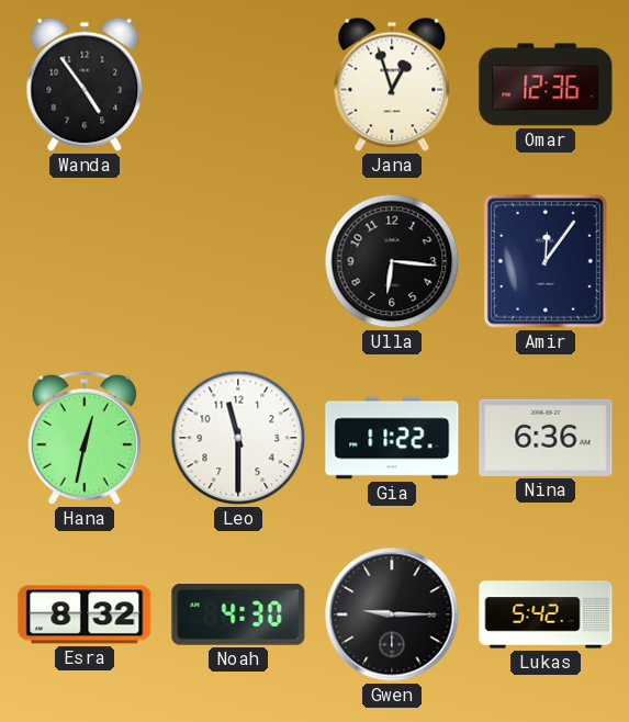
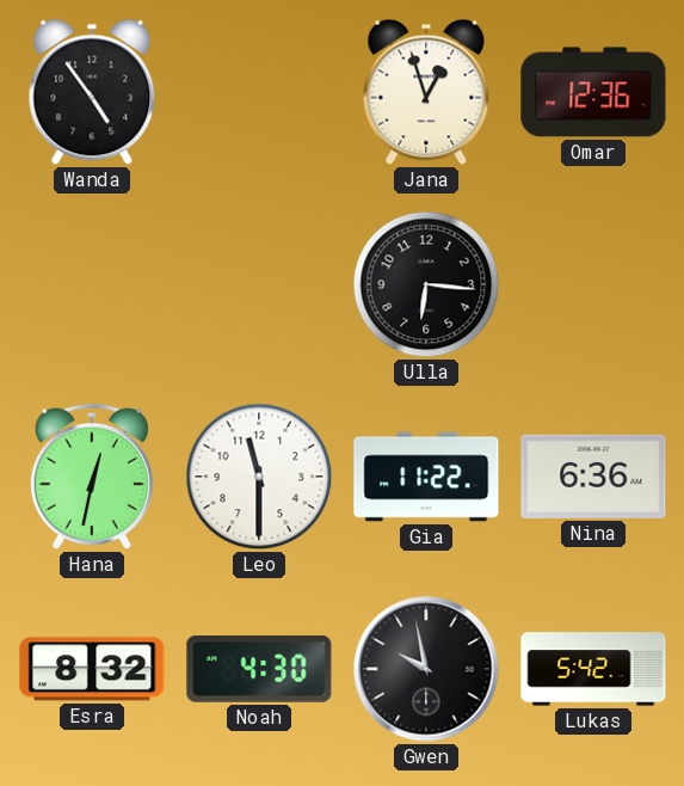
Amir: 12:06 -> none (546, 261)
Gwen: 9:15 -> 9:58 (426, 669)
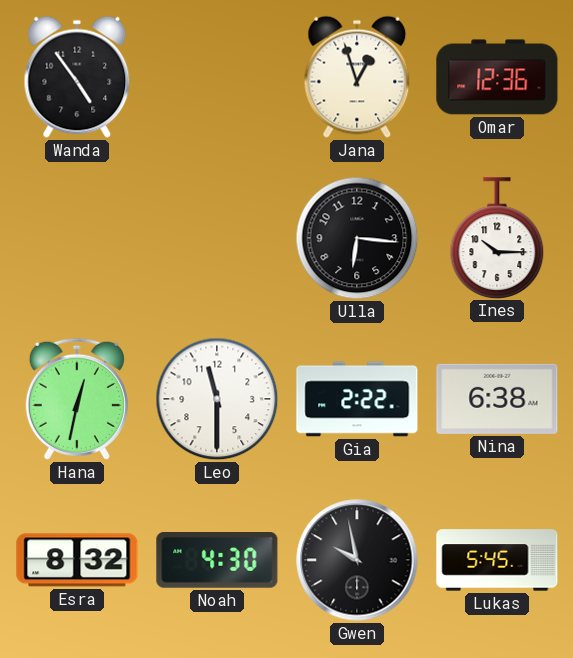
Ines: none -> 10:15 (497, 238)
Gia: 11:22 -> 2:22 (357, 399)
Nina: 6:36 -> 6:38 (497, 399)
Lukas: 5:42 -> 5:45 (497, 560)
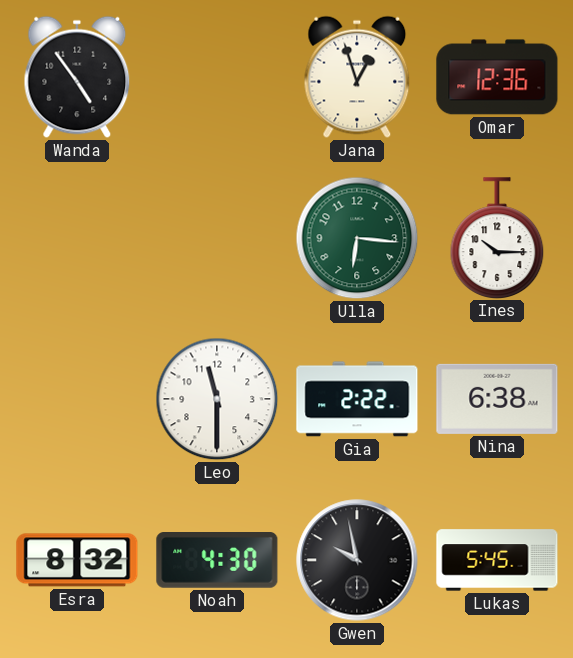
Ulla dial: black -> green (357, 238)
Hana: 12:32 -> none (77, 399)
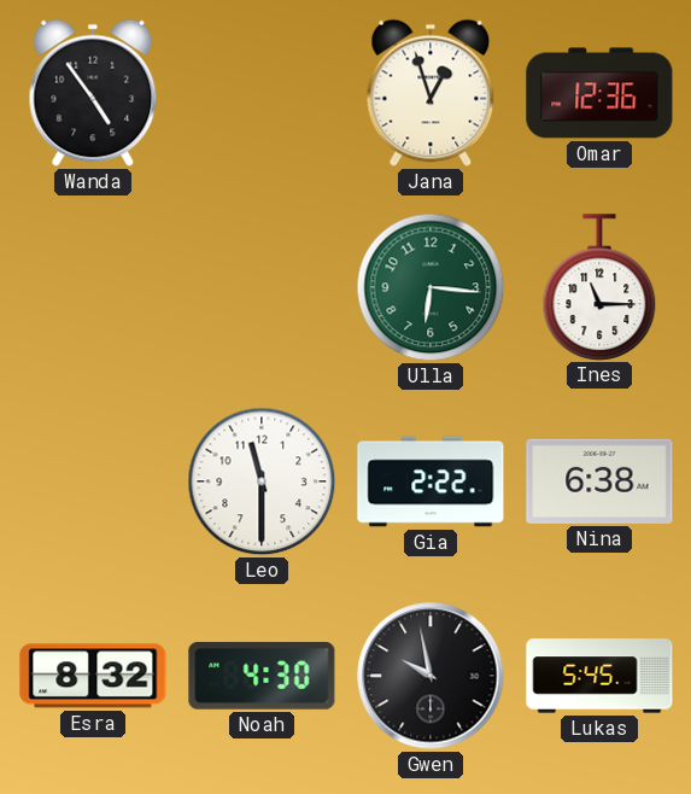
Ines: 10:15 -> 11:15 (599, 287)
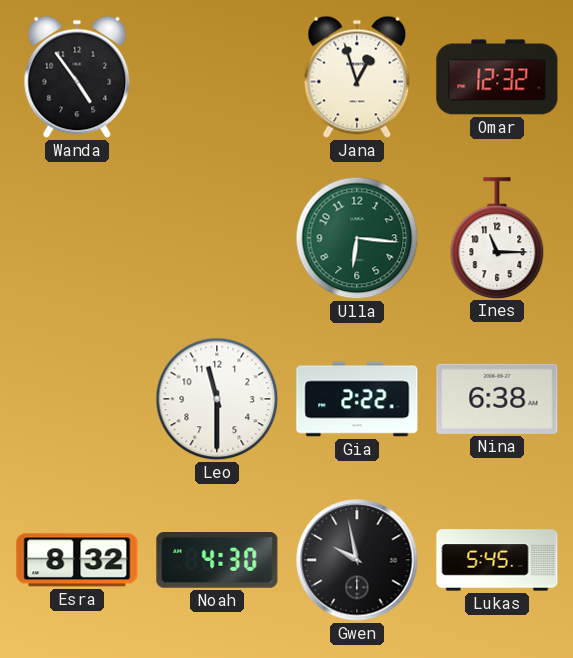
Omar: 12:36 -> 12:32 (497, 77)
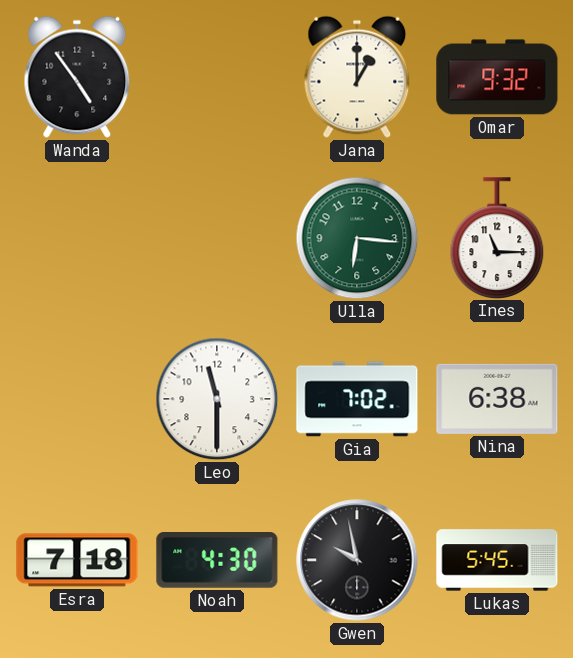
Jana: 12:57 -> 1:00 (357, 77)
Omar: 12:32 -> 9:32 (497, 77)
Gia: 2:22 -> 7:02 (357, 399)
Esra: 8:32 -> 7:18 (77, 560)
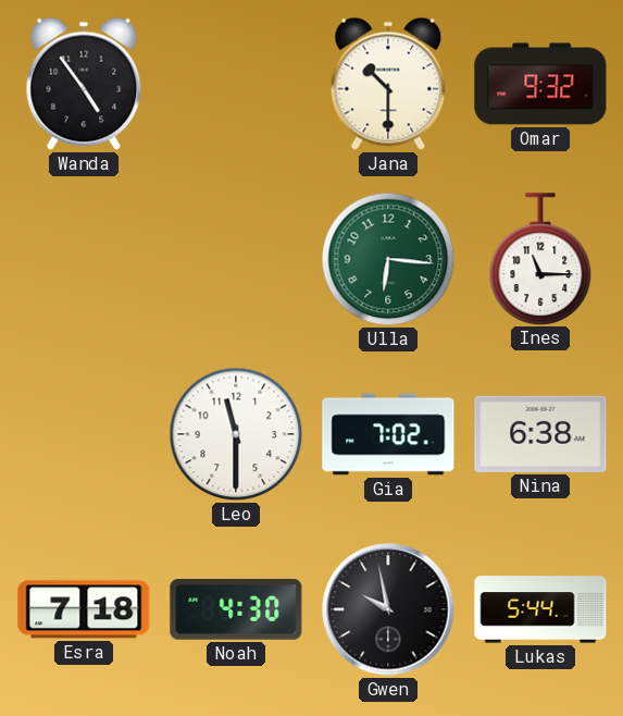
Jana: 1:00 -> 10:30 (388, 84)
Lukas: 5:45 -> 5:44 (540, 609)
